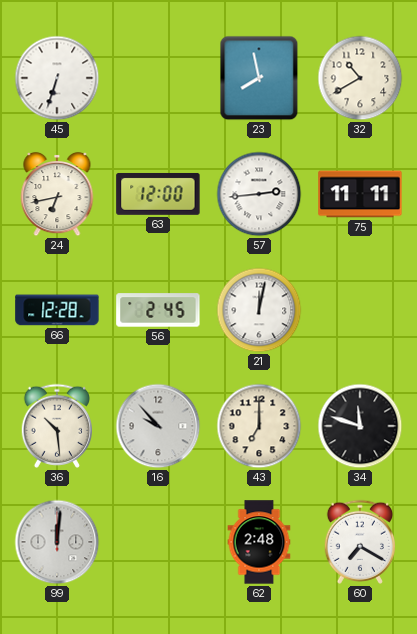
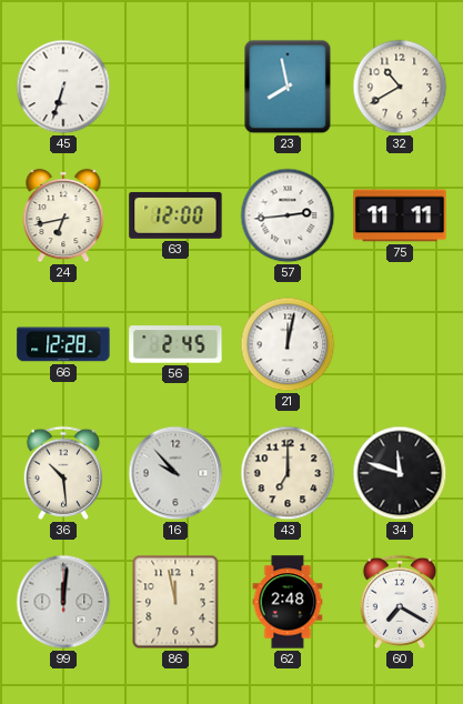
86: none -> 11:58 (175, 602)
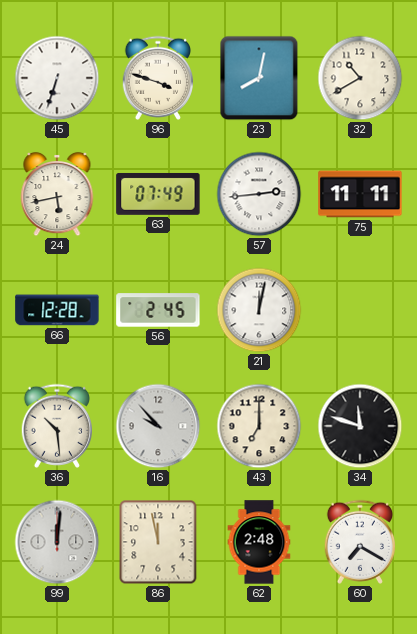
96: none -> 3:48 (157, 78)
23: 7:58 -> 8:02 (259, 78)
24: 6:43 -> 5:43 (57, 194)
63: 12:00 -> 07:49 (158, 194)
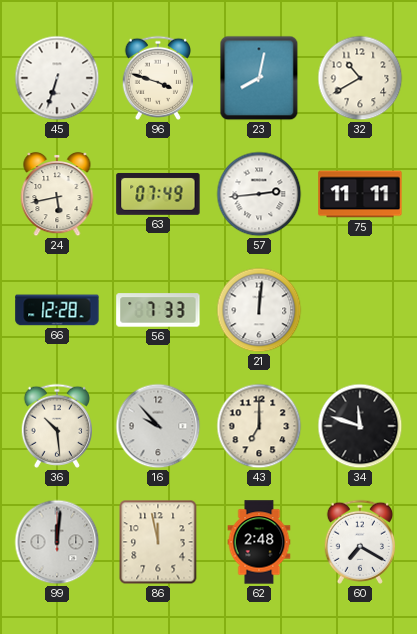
56: 2:45 -> 7:33 (158, 310)
21: 12:02 -> 12:01 (259, 310)
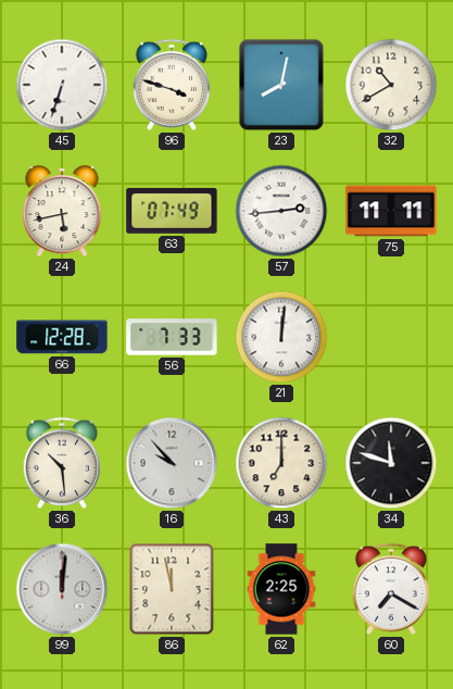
62: 2:48 -> 2:25 (281, 589)
